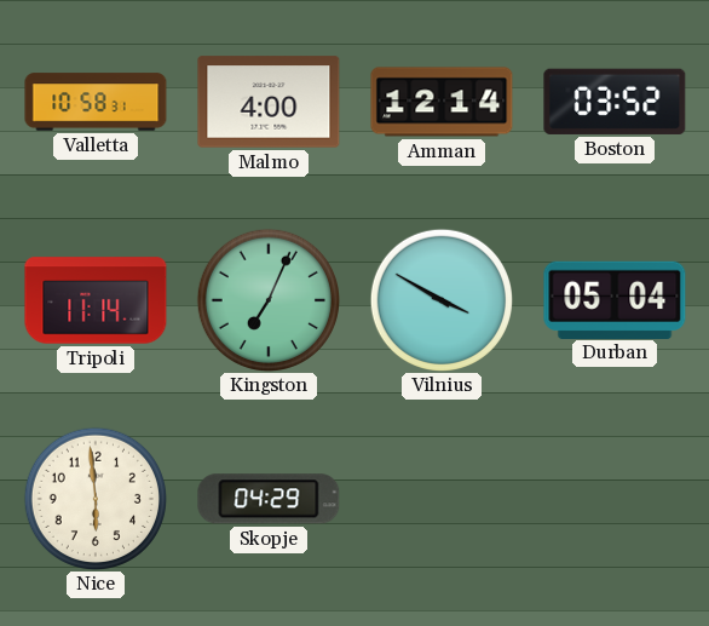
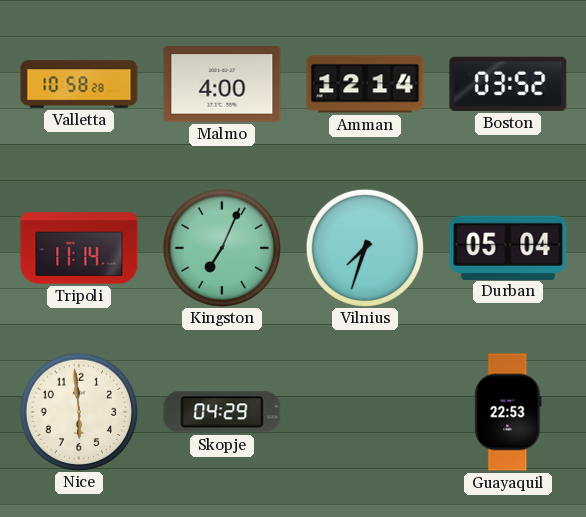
Valletta: 10:58:31 -> 10:58:28 (79, 84)
Vilnius: 3:50 -> 7:33 (364, 247)
Guayaquil: none -> 22:53 (508, 412)
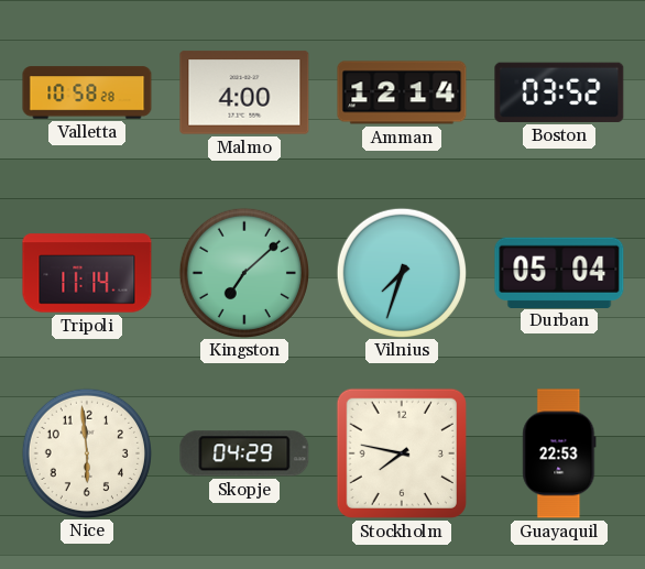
Kingston: 7:04 -> 7:08 (243, 272)
Stockholm: none -> 7:47 (402, 453)
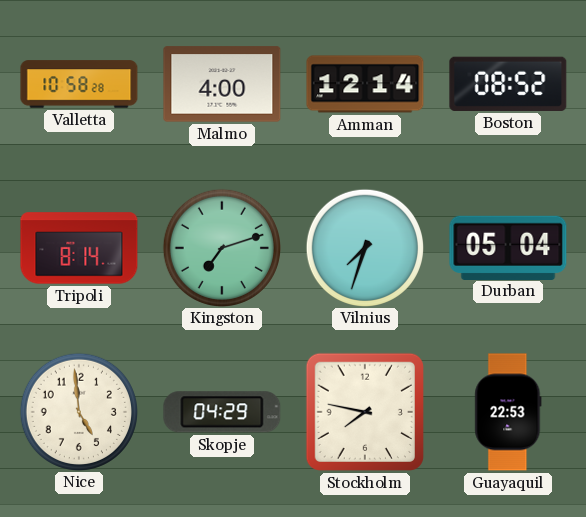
Boston: 03:52 -> 08:52 (508, 84)
Tripoli: 11:14 -> 8:14 (79, 248)
Kingston: 7:08 -> 7:12 (221, 247)
Nice: 5:59 -> 4:59 (78, 411)
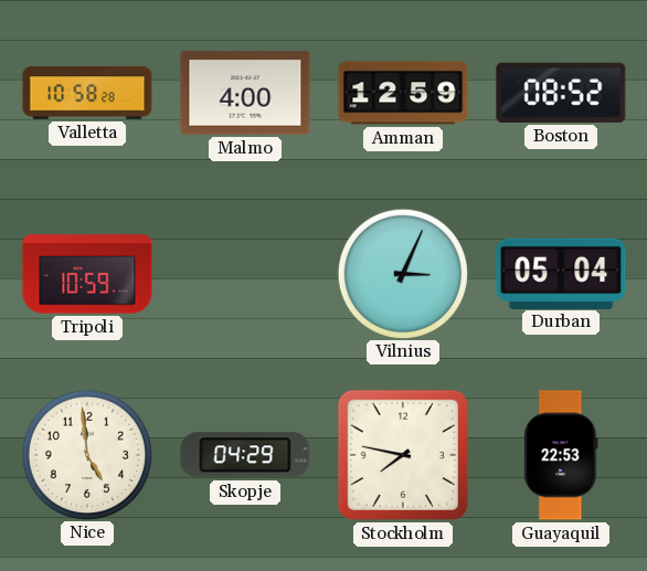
Amman: 12:14 -> 12:59 (403, 93)
Tripoli: 8:14 -> 10:59 (87, 274)
Kingston: 7:12 -> none (221, 247)
Vilnius: 7:33 -> 3:04 (402, 273)
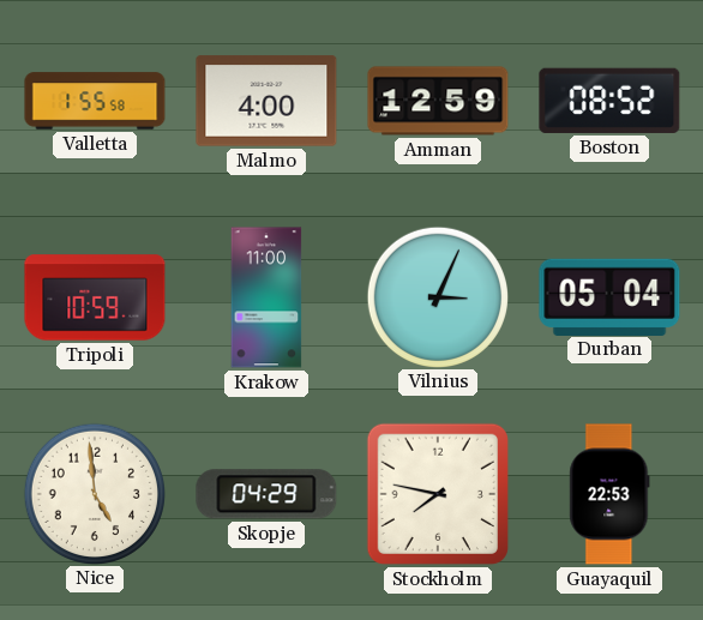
Valletta: 10:58 -> 1:55 (95, 101)
Krakow: none -> 11:00 (266, 297)
